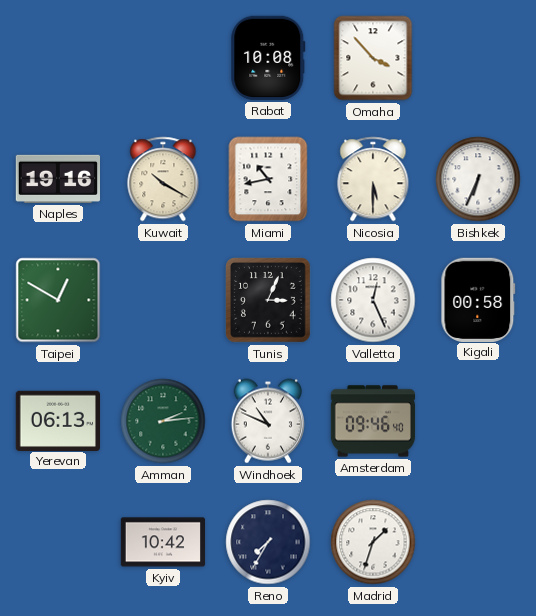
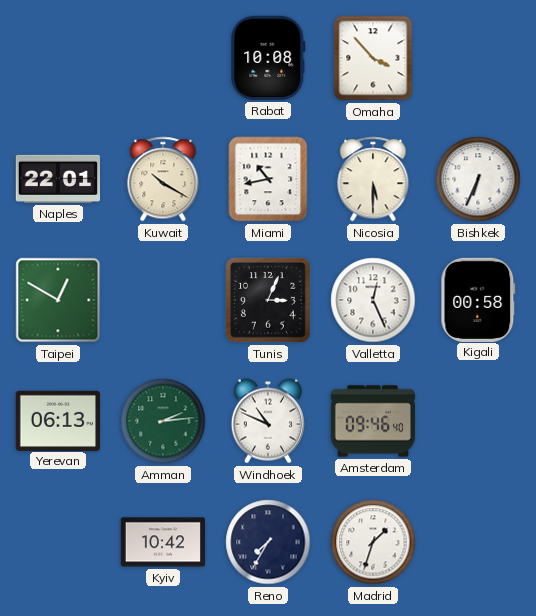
Naples: 19:16 -> 22:01 (57, 179)
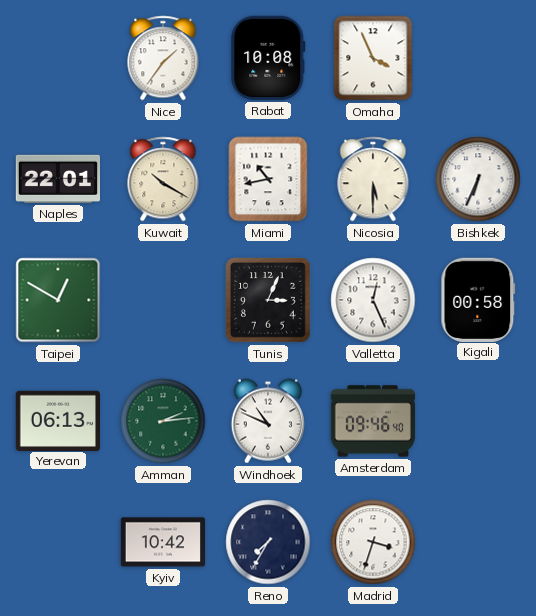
Nice: none -> 1:36 (163, 58)
Omaha: 3:53 -> 3:56 (373, 58)
Madrid: 1:33 -> 3:33 (373, 542)
